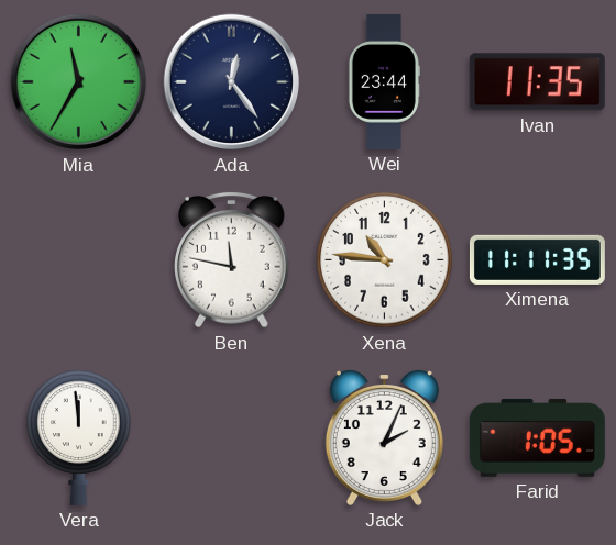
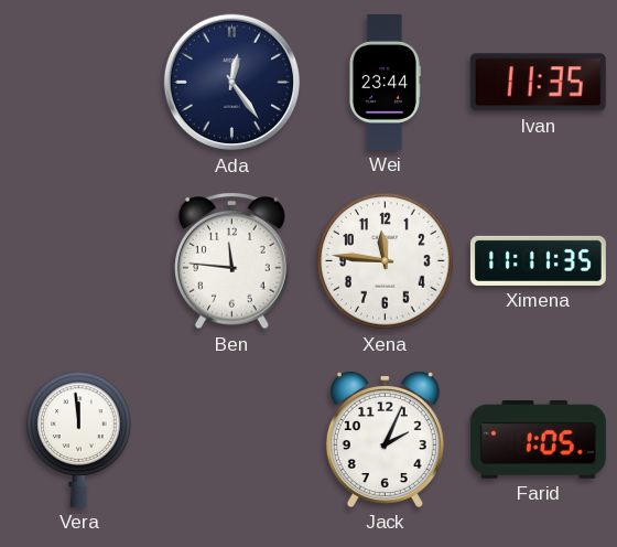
Mia: 11:35 -> none (79, 82)
Ben: 11:47 -> 11:46 (232, 260)
Xena: 10:46 -> 11:46 (386, 261)
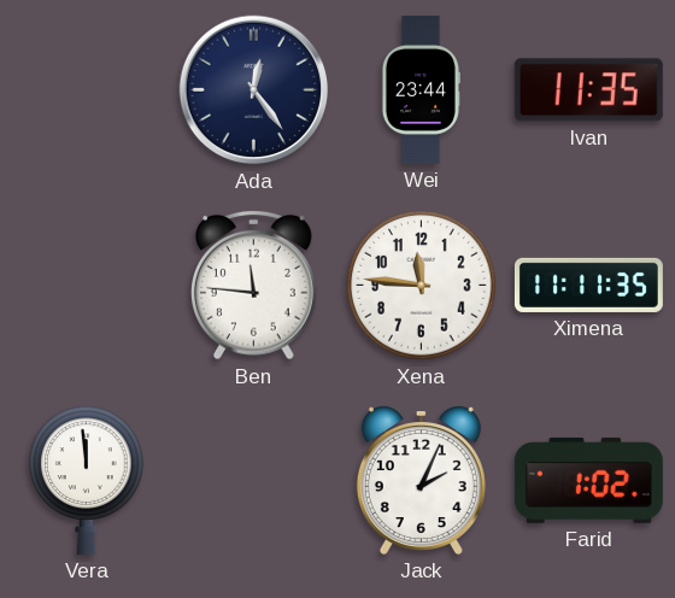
Farid: 1:05 -> 1:02 (588, 480)
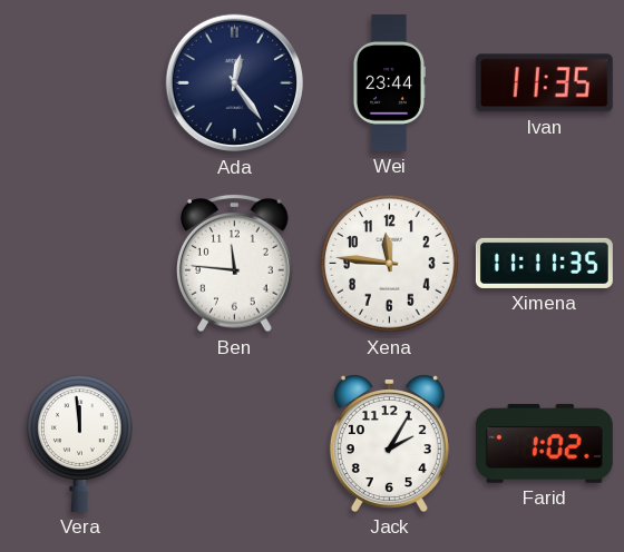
Jack: 2:04 -> 2:05 (389, 444)
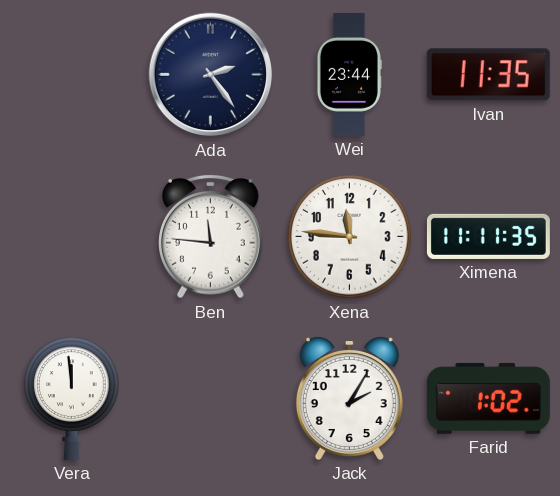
Ada: 12:24 -> 2:24 (211, 75)
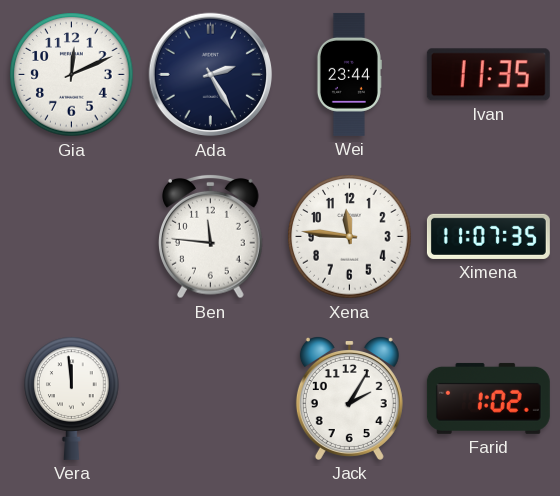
Gia: none -> 12:11 (72, 75)
Ada: 2:24 -> 2:25 (211, 75)
Ximena: 11:11 -> 11:07 (488, 236)
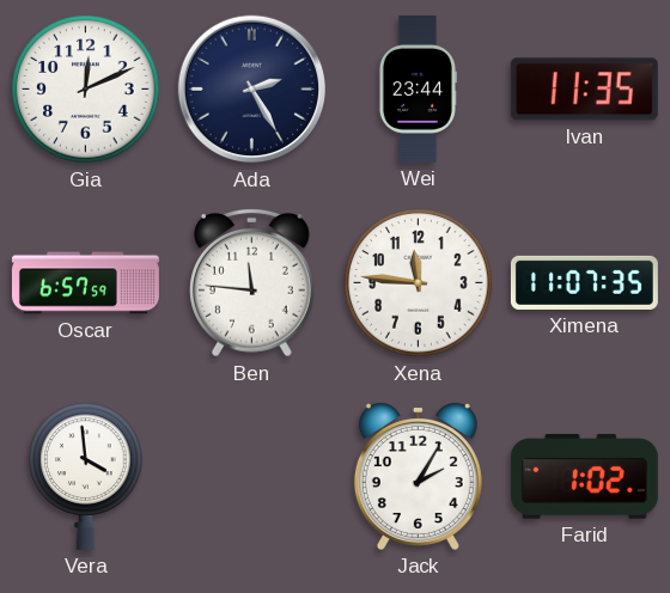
Oscar: none -> 6:57 (85, 283)
Vera: 11:59 -> 3:59 (86, 476)
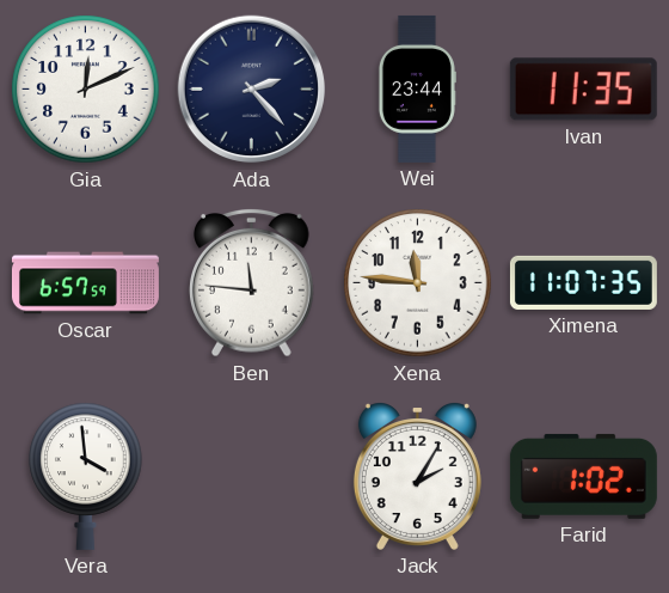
Ada: 2:25 -> 2:23 (252, 90)
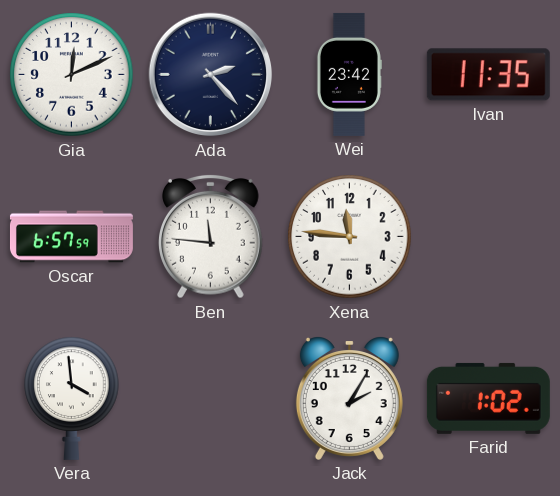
Wei: 23:44 -> 23:42 (349, 74)
Ximena: 11:07 -> none (583, 282)
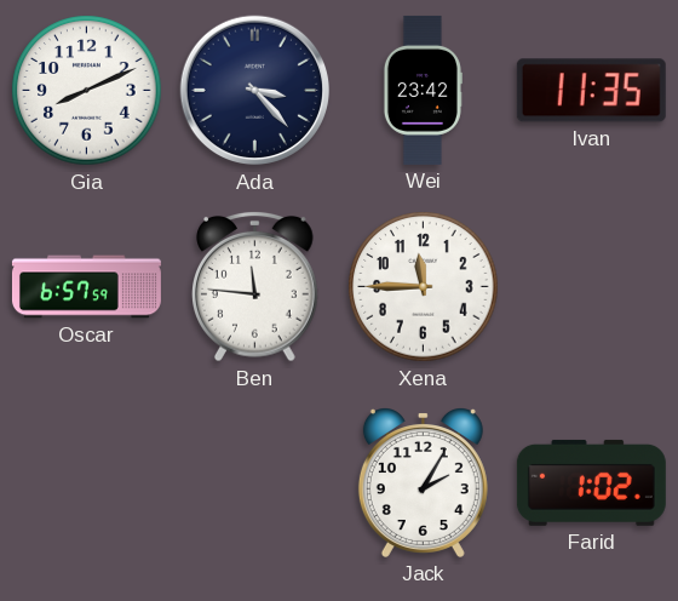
Gia: 12:11 -> 8:11 (87, 91)
Ada: 2:23 -> 3:23 (255, 91)
Xena: 11:46 -> 11:45 (424, 287)
Vera: 3:59 -> none (72, 398)
